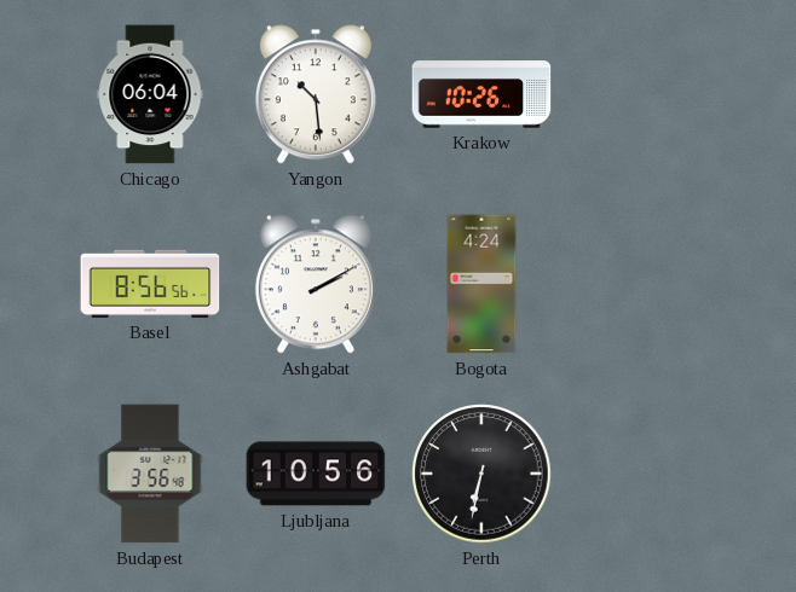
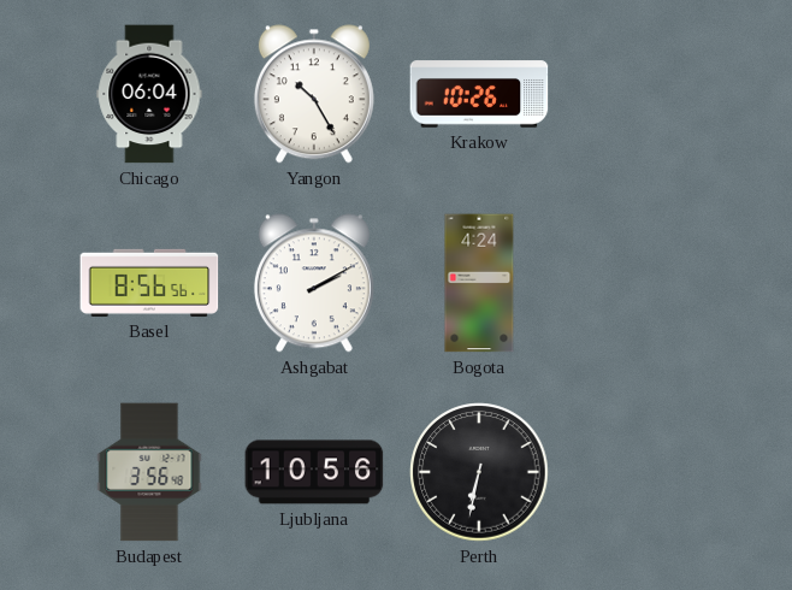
Yangon: 10:29 -> 10:25 (314, 94)
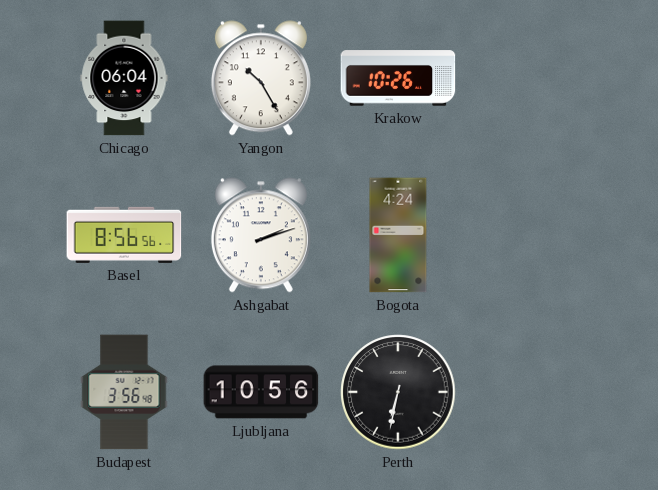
Ashgabat: 2:10 -> 2:12 (261, 235)
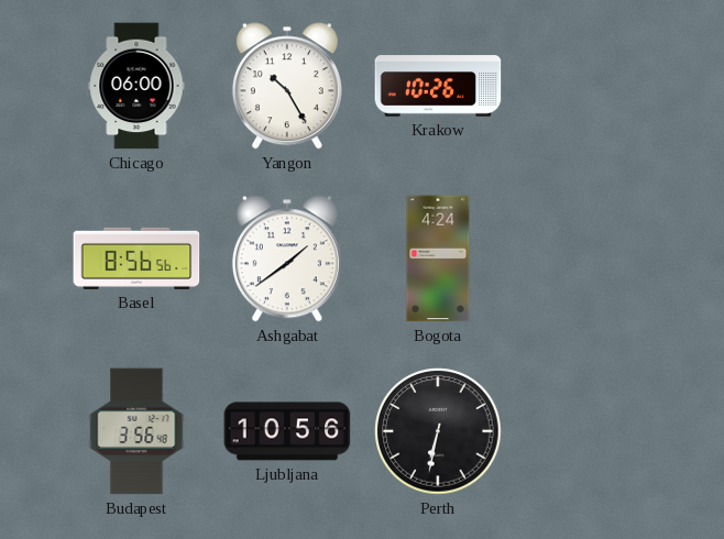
Chicago: 06:04 -> 06:00 (136, 86)
Ashgabat: 2:12 -> 1:39 (287, 258)
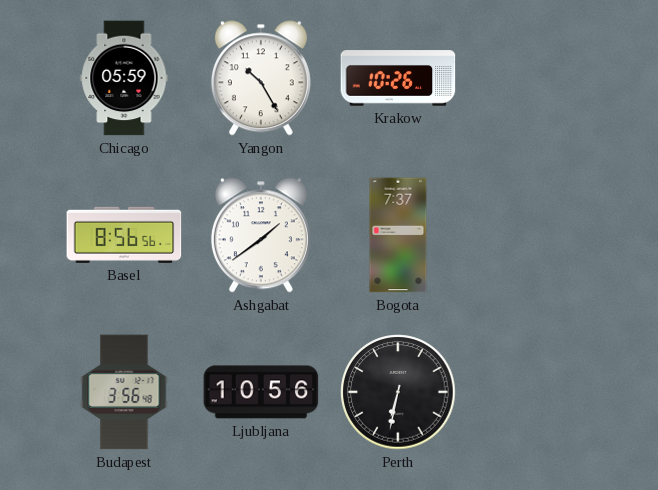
Chicago: 06:00 -> 05:59 (124, 78)
Bogota: 4:24 -> 7:37 (398, 235)
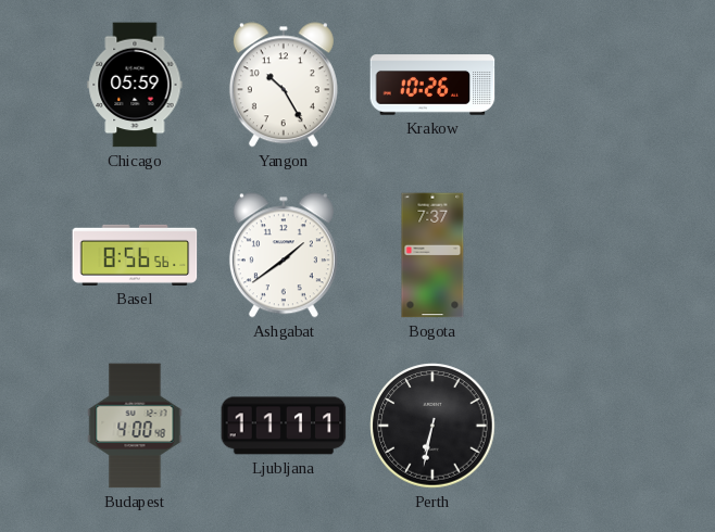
Budapest: 3:56 -> 4:00 (135, 426)
Ljubljana: 10:56 -> 11:11 (284, 426)
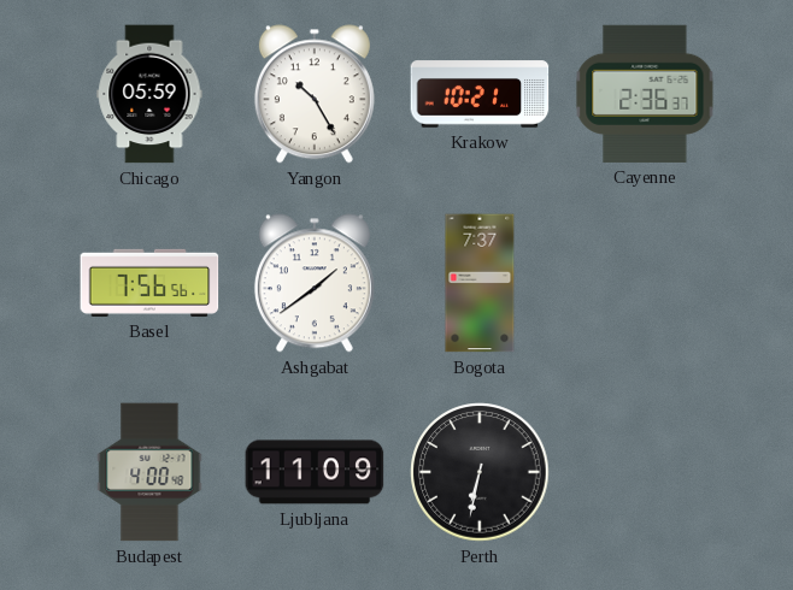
Krakow: 10:26 -> 10:21 (480, 94)
Cayenne: none -> 2:36 (645, 94)
Basel: 8:56 -> 7:56 (149, 283)
Ljubljana: 11:11 -> 11:09 (315, 472)
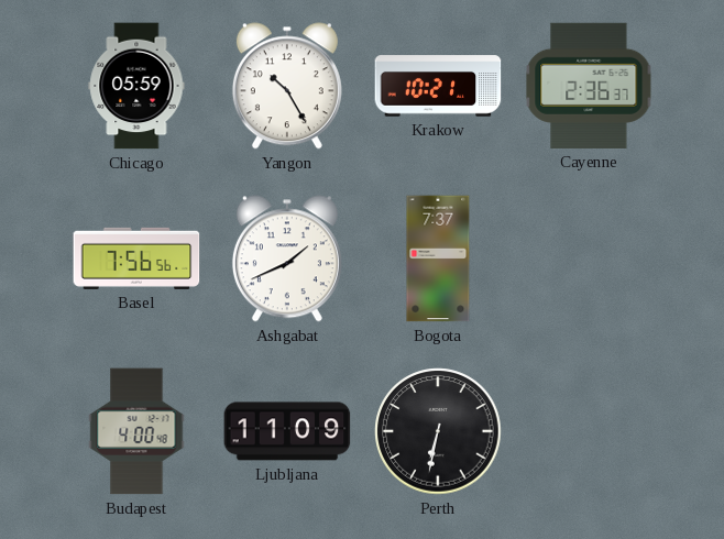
Ashgabat: 1:39 -> 1:41 (287, 258)
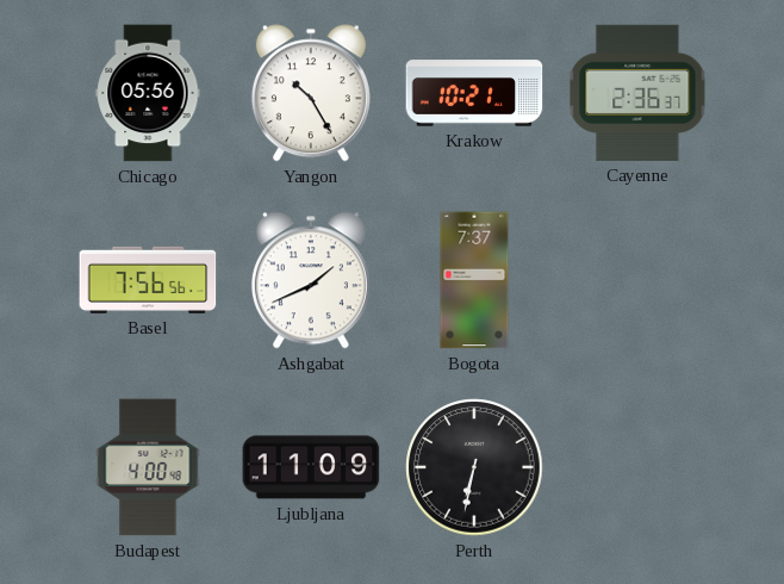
Chicago: 05:59 -> 05:56 (148, 93)
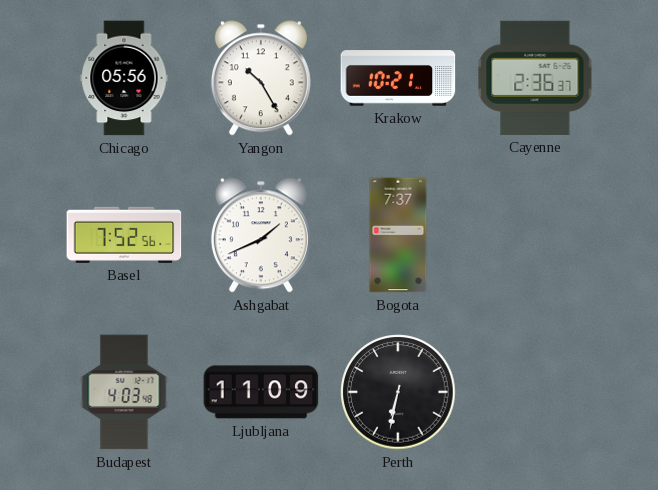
Basel: 7:56 -> 7:52 (124, 235)
Budapest: 4:00 -> 4:03 (124, 392)
